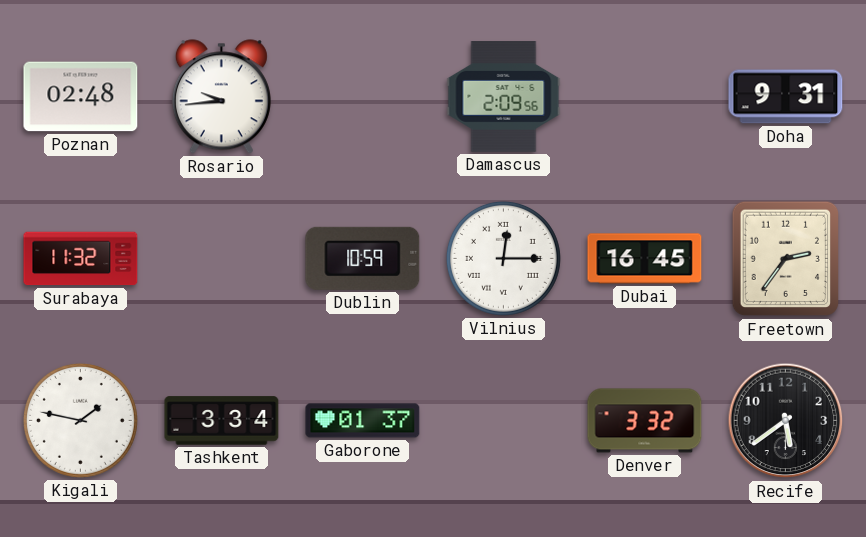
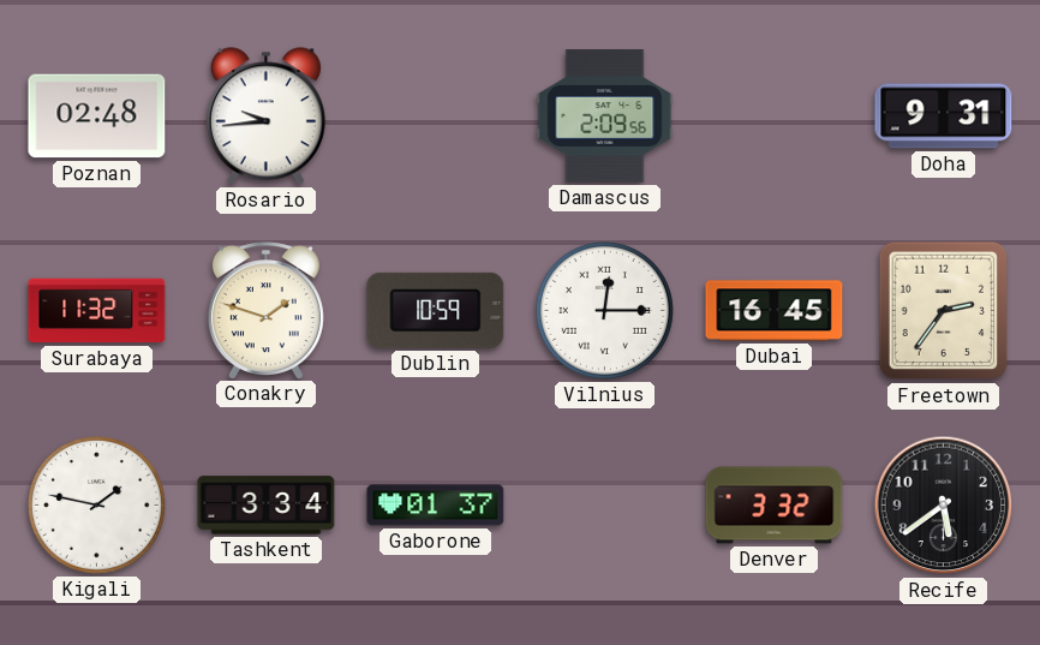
Conakry: none -> 1:48 (265, 310)
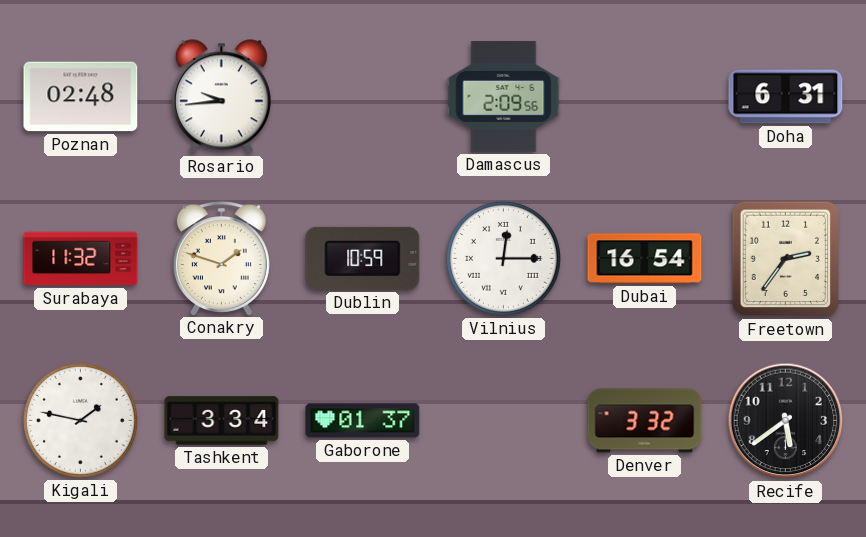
Doha: 9:31 -> 6:31 (786, 97)
Dubai: 16:45 -> 16:54 (645, 259)
